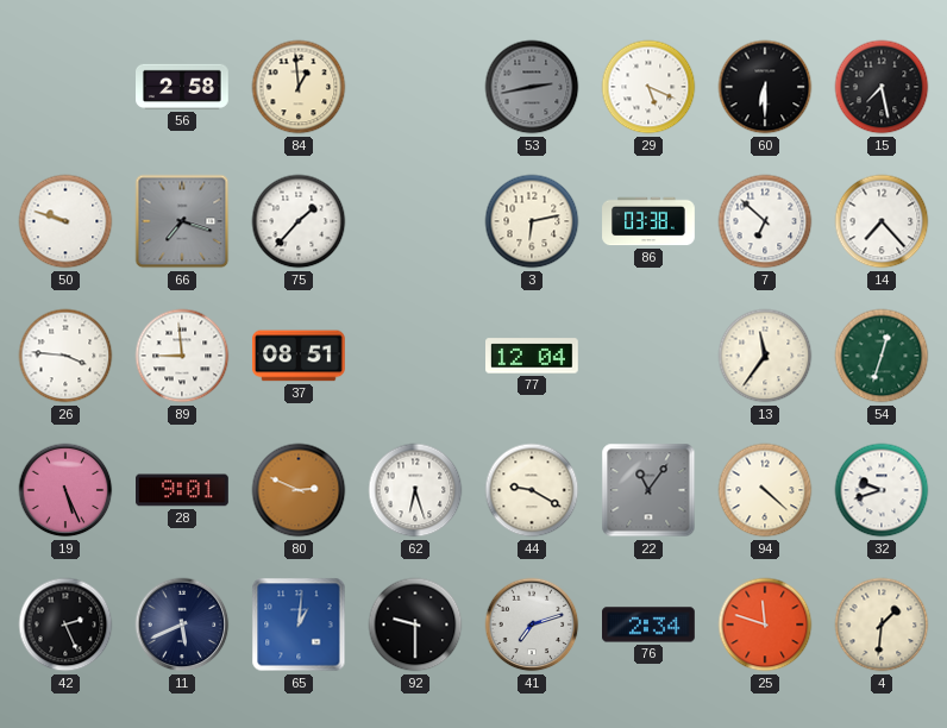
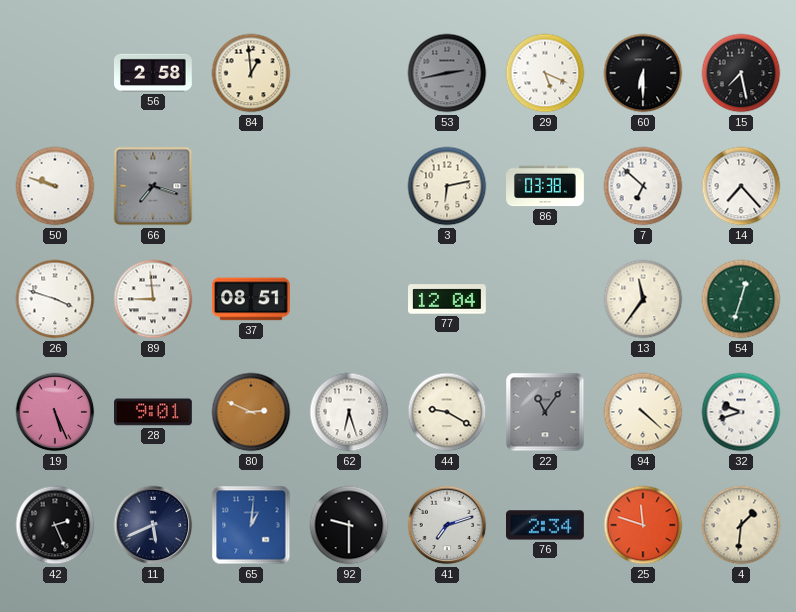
75: 1:37 -> none (299, 221)
26: 3:46 -> 3:48 (55, 299)
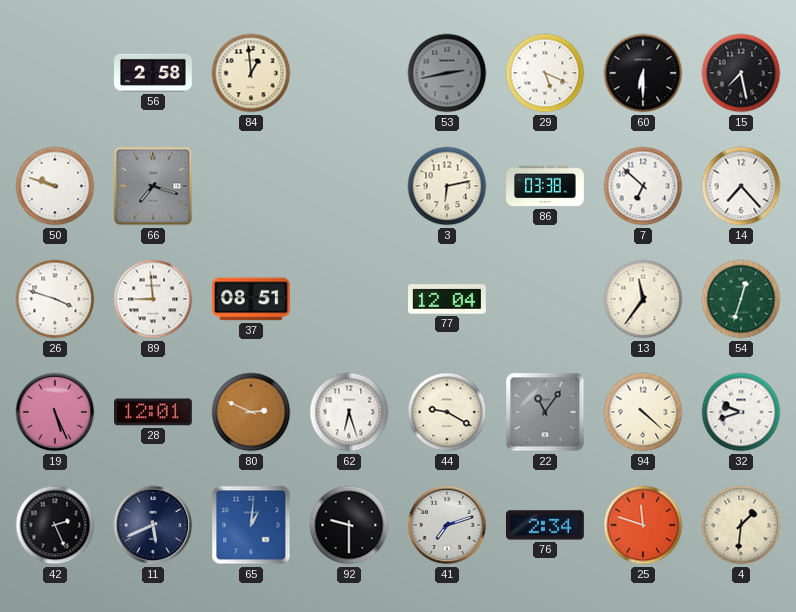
28: 9:01 -> 12:01 (154, 412)
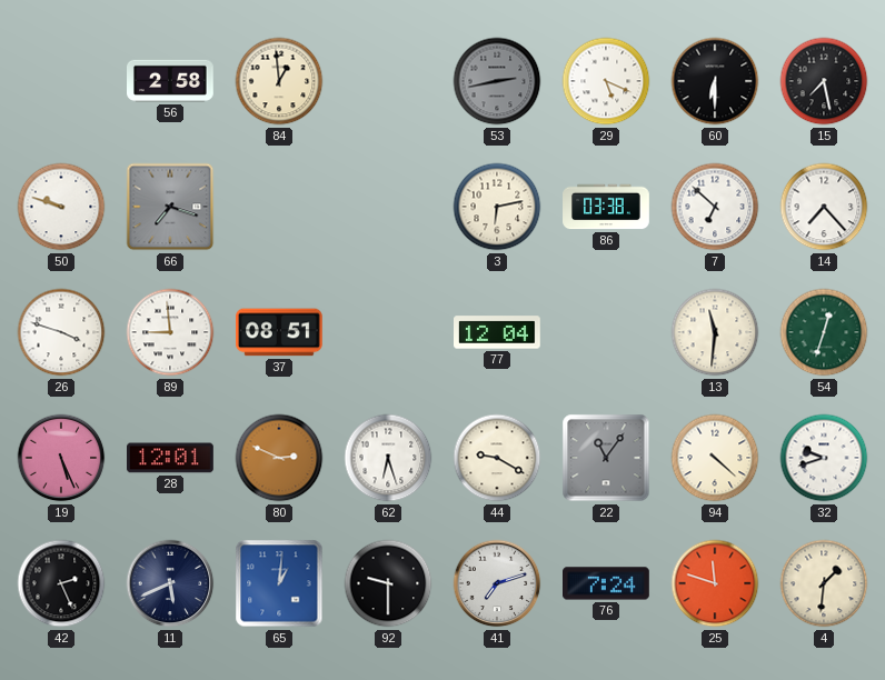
13: 11:36 -> 11:31 (715, 332)
76: 2:34 -> 7:24 (607, 583)
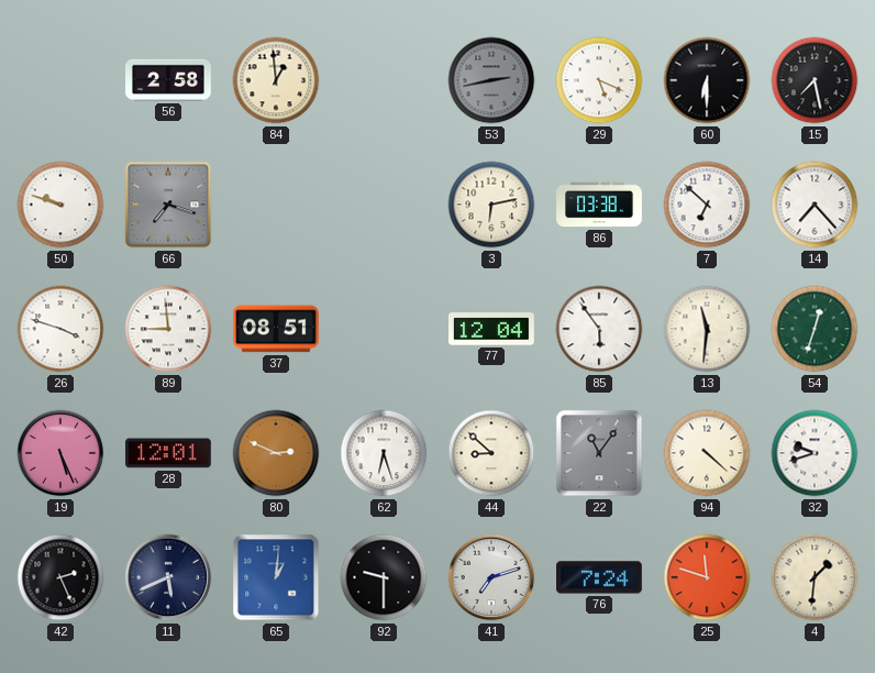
85: none -> 5:54 (599, 329)
44: 9:20 -> 8:52 (491, 453)
